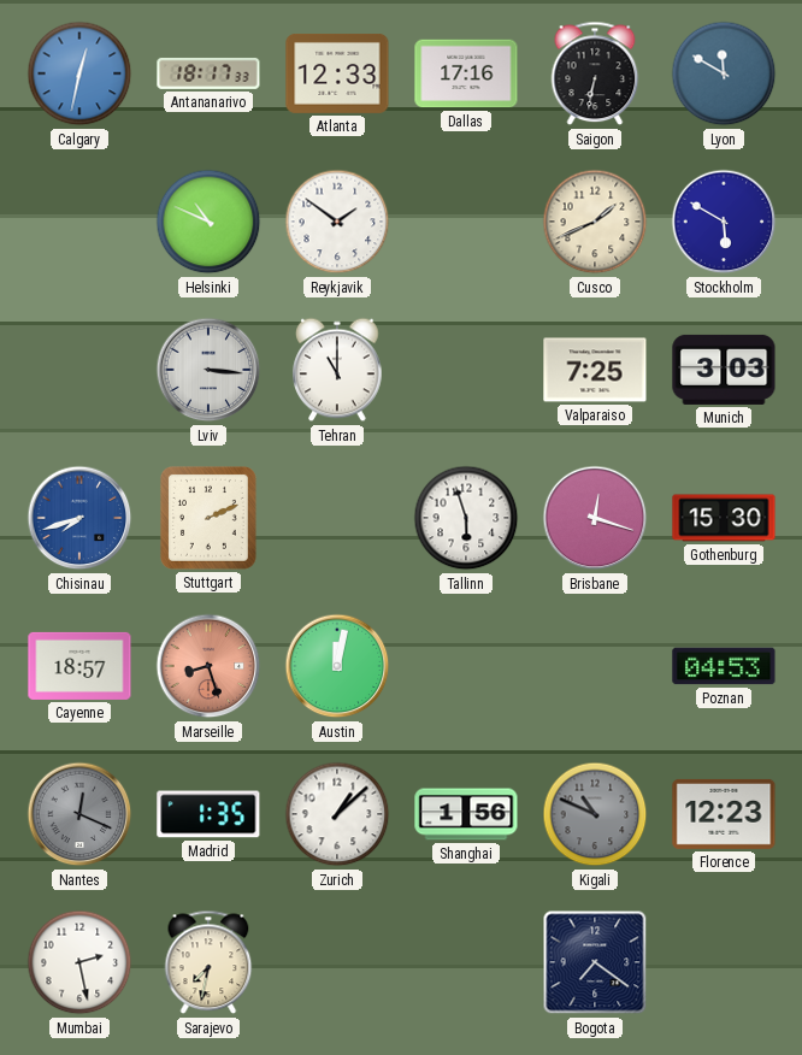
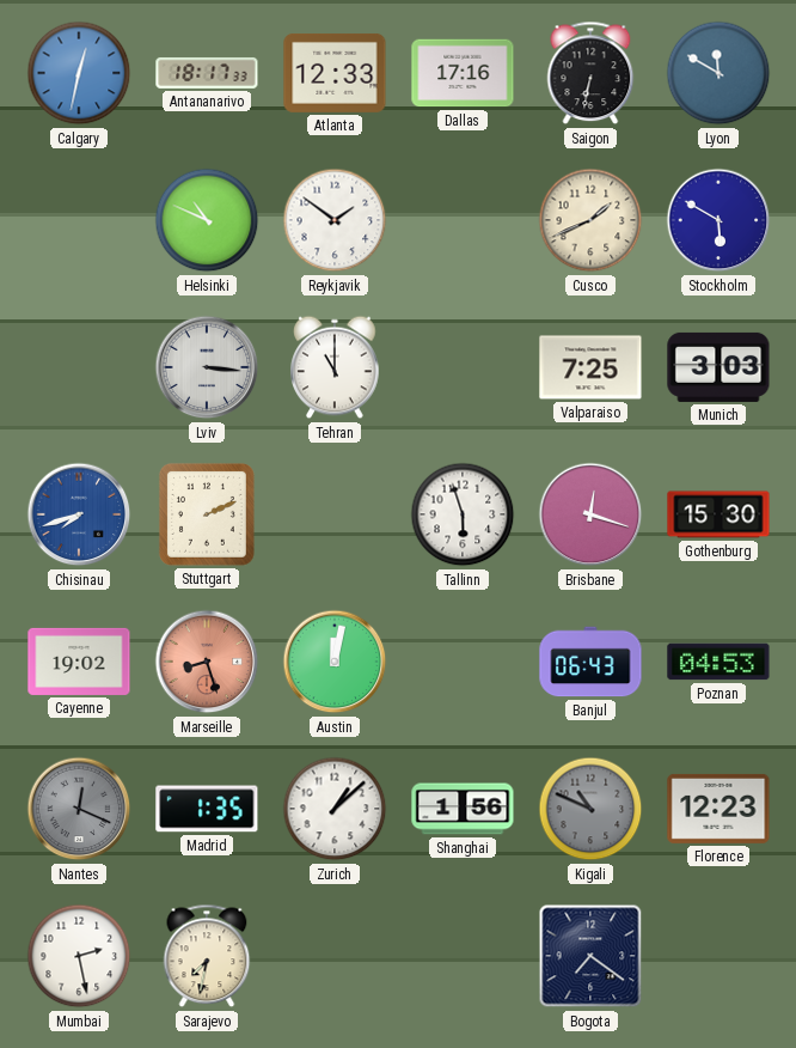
Cayenne: 18:57 -> 19:02 (79, 662)
Banjul: none -> 06:43 (590, 662)
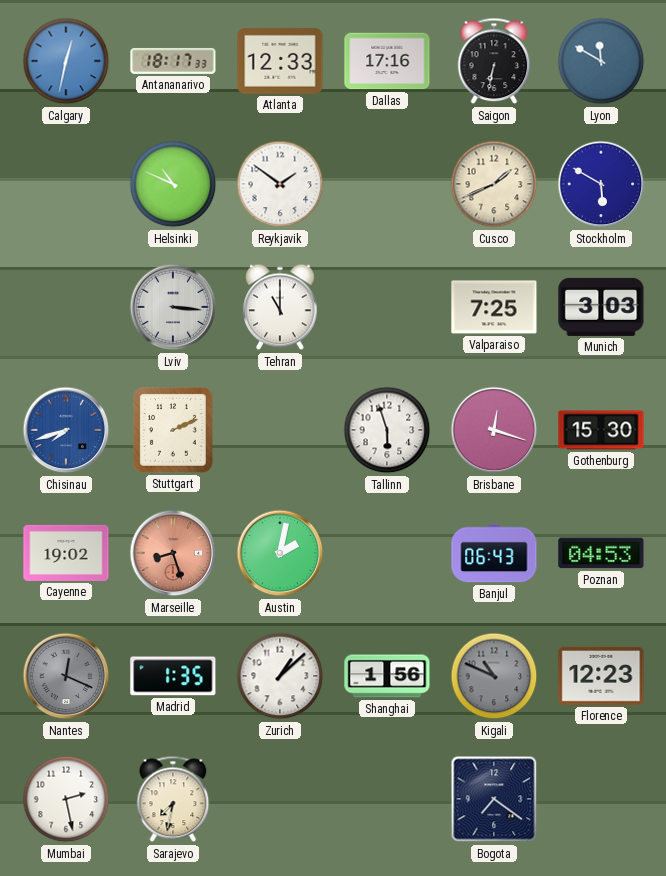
Austin: 12:02 -> 2:02 (280, 553)
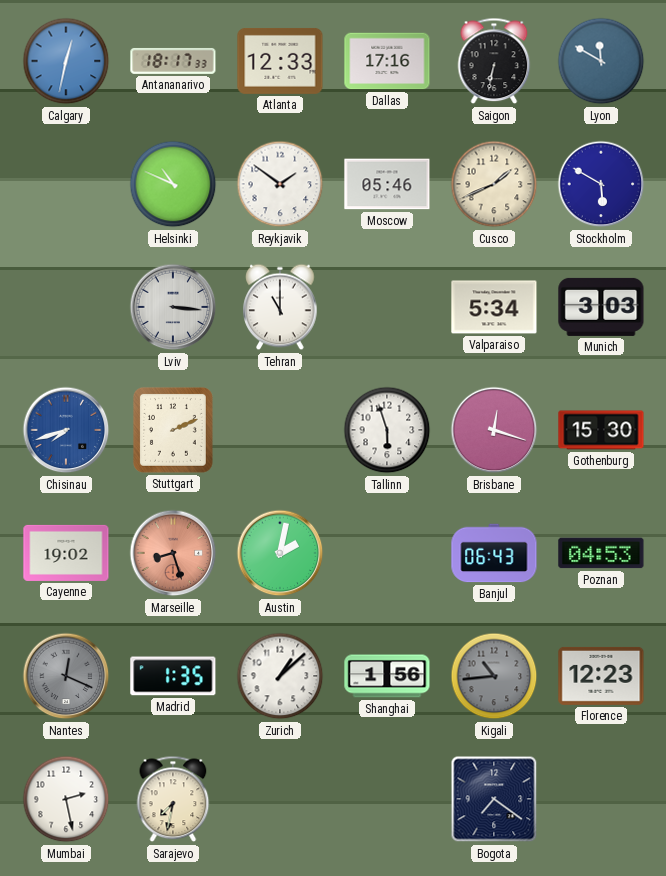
Moscow: none -> 05:46 (387, 184)
Valparaiso: 7:25 -> 5:34 (494, 307)
Kigali: 10:49 -> 10:44 (494, 676)
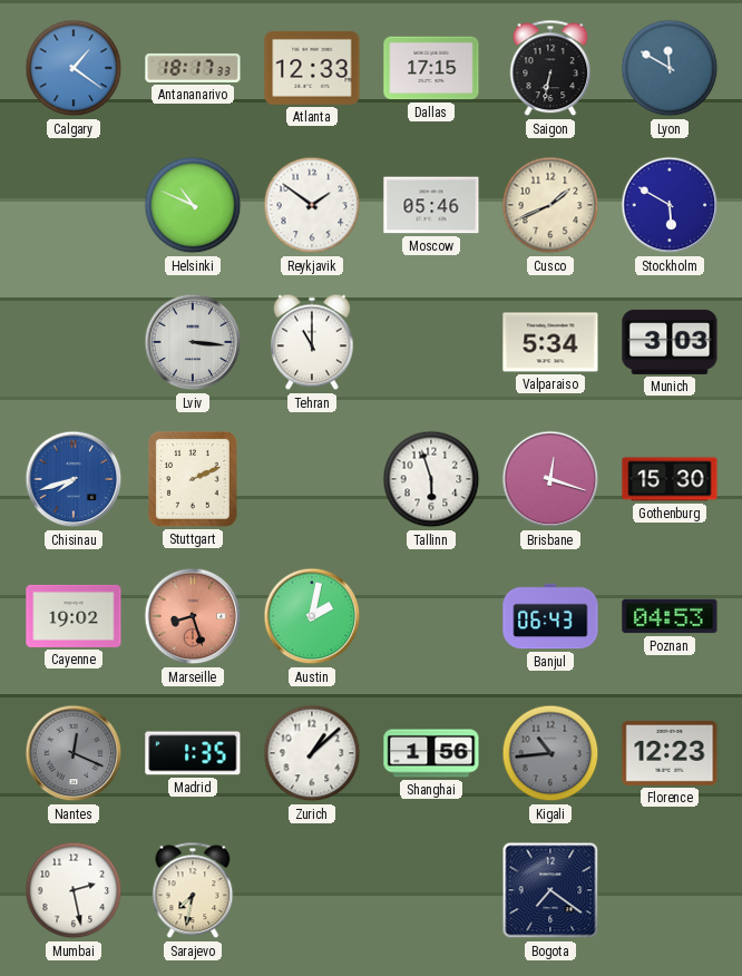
Calgary: 12:32 -> 1:21 (74, 68)
Dallas: 17:16 -> 17:15 (431, 68)
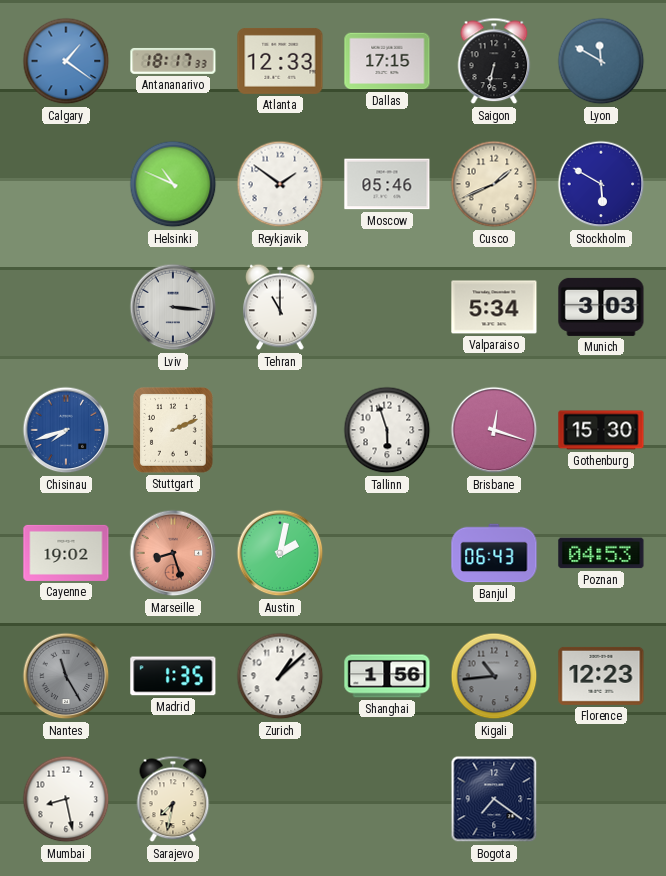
Nantes: 12:19 -> 11:25 (66, 676)
Mumbai: 2:28 -> 8:28 (66, 799)
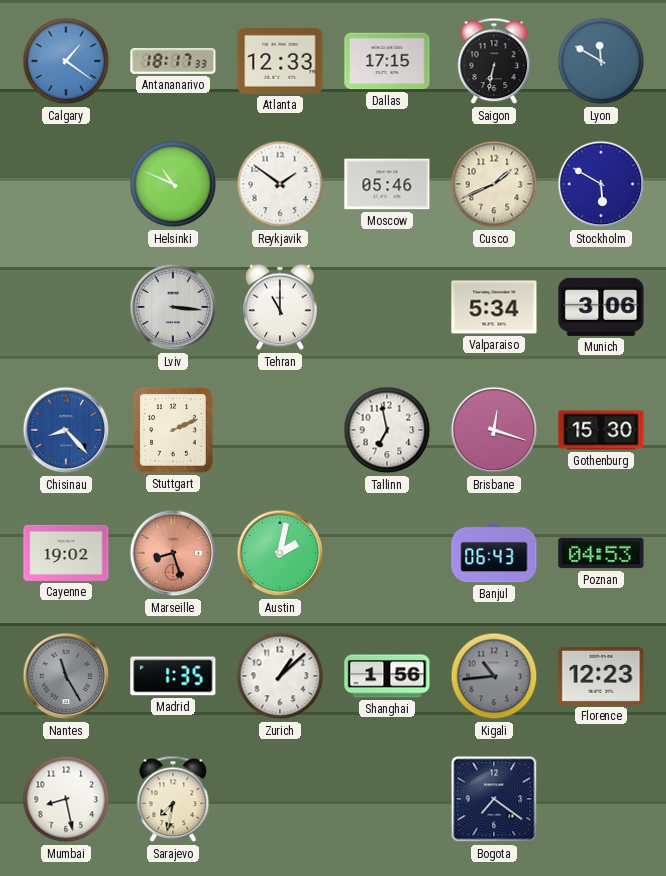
Munich: 3:03 -> 3:06 (601, 307)
Chisinau: 7:42 -> 8:23 (66, 430)
Tallinn: 5:57 -> 6:58 (387, 430)
